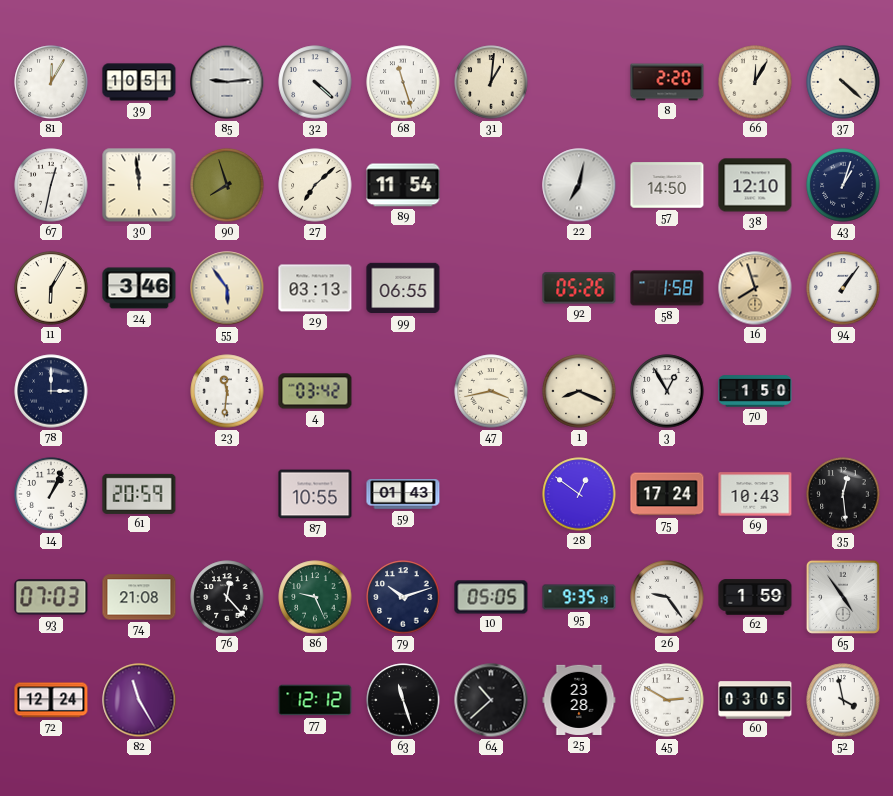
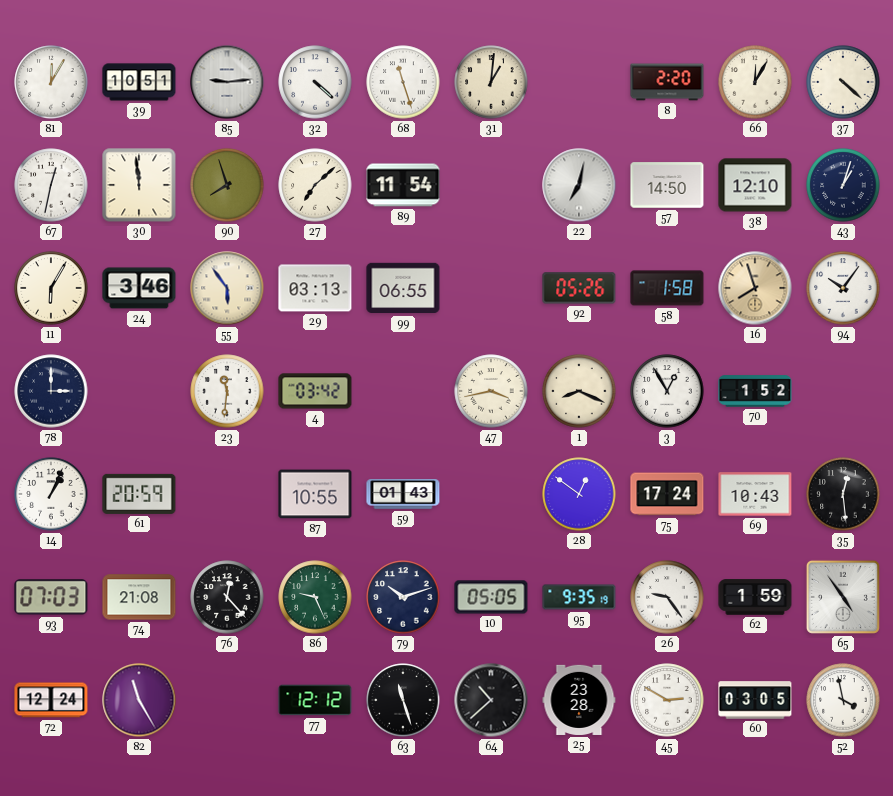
94: 1:06 -> 10:06 (843, 288)
70: 1:50 -> 1:52 (755, 391)
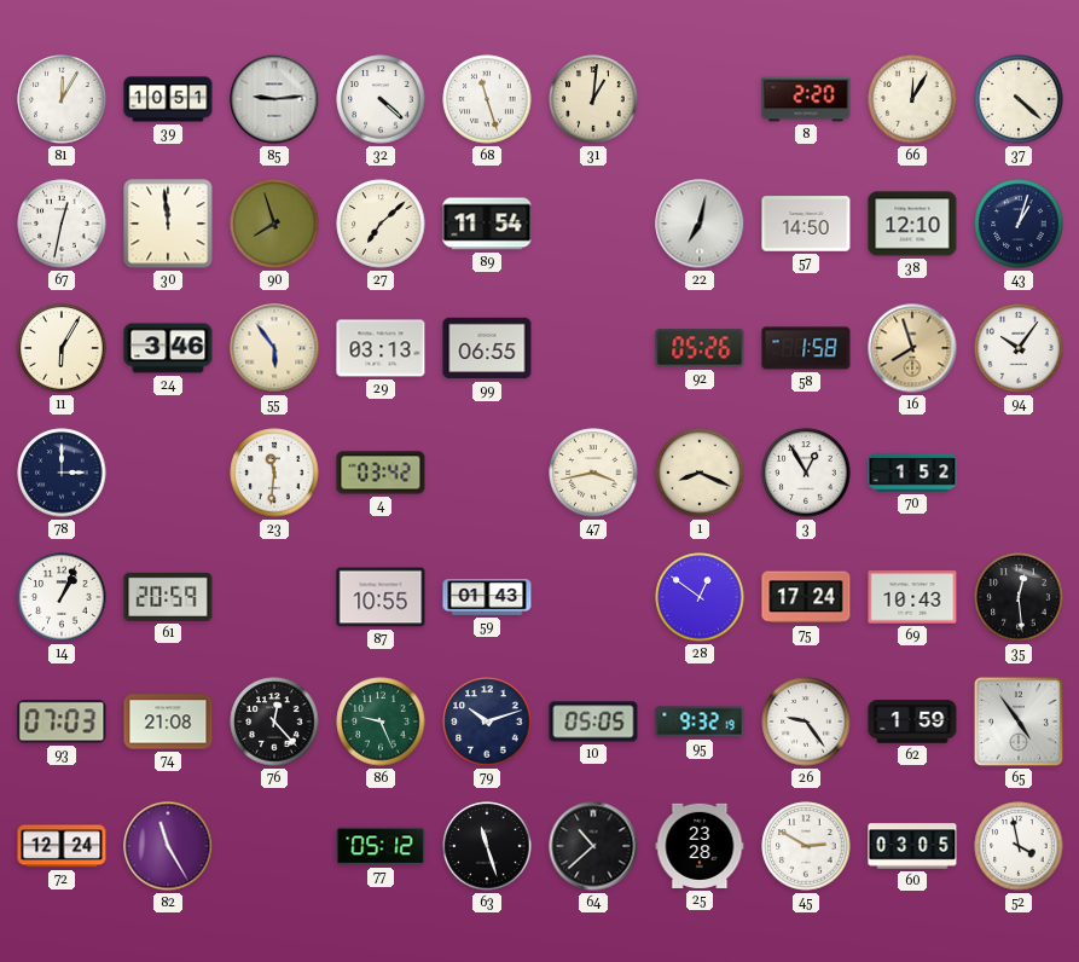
95: 9:35 -> 9:32 (700, 721)
77: 12:12 -> 05:12 (381, 846)
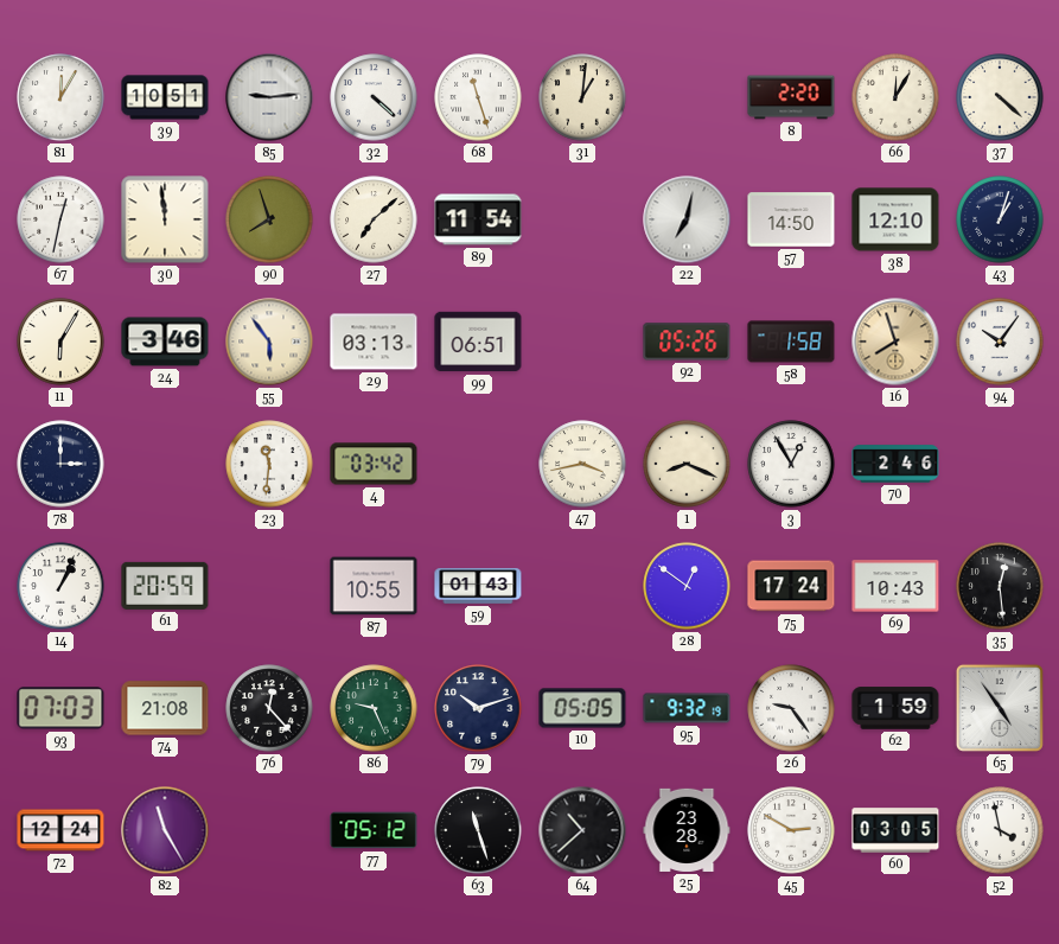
99: 06:55 -> 06:51 (478, 342)
70: 1:52 -> 2:46 (895, 464)
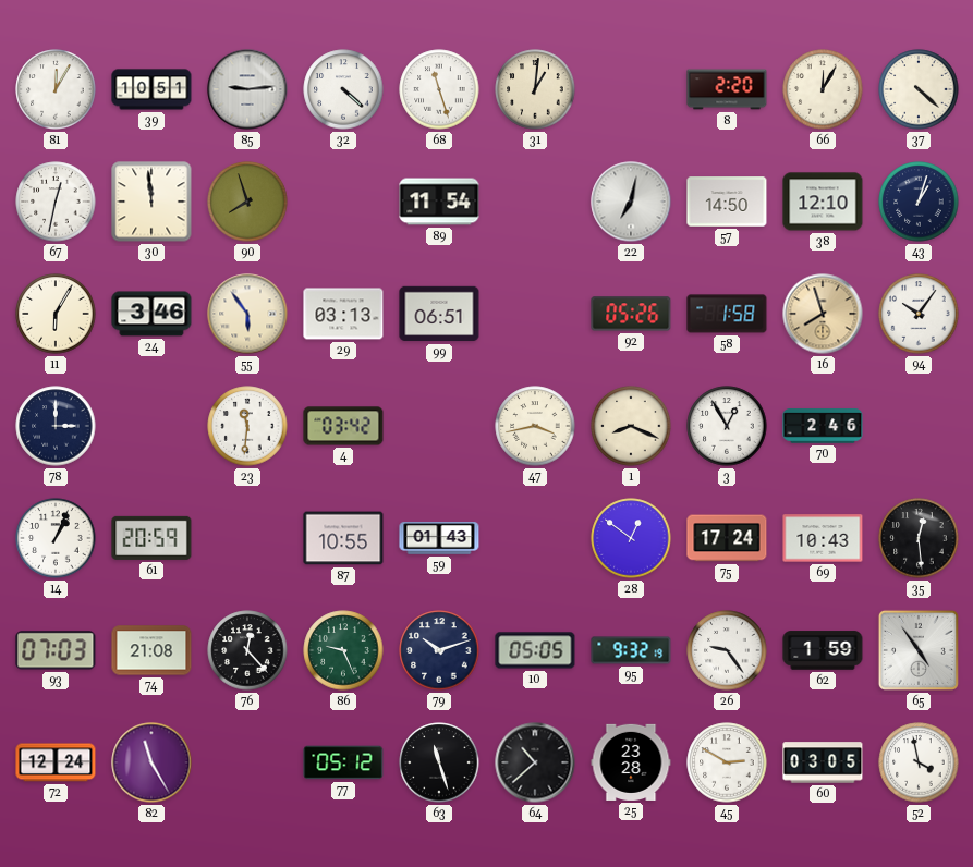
27: 7:08 -> none (374, 219)
